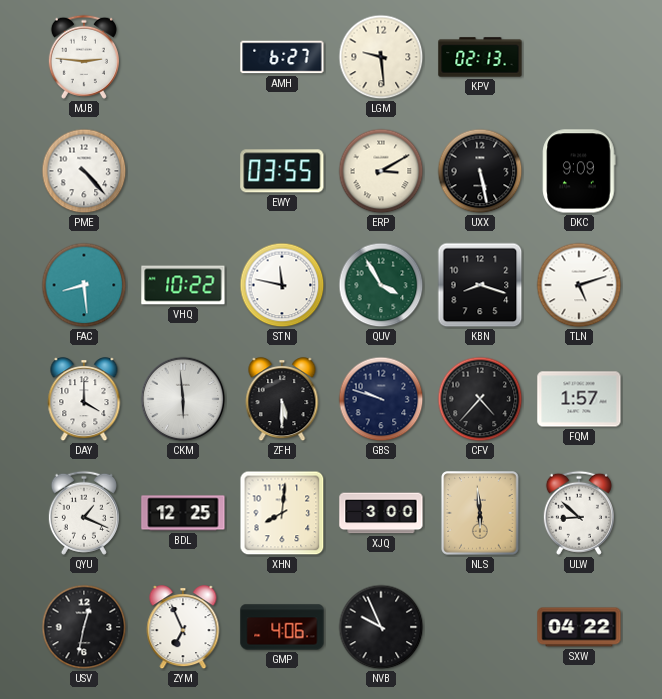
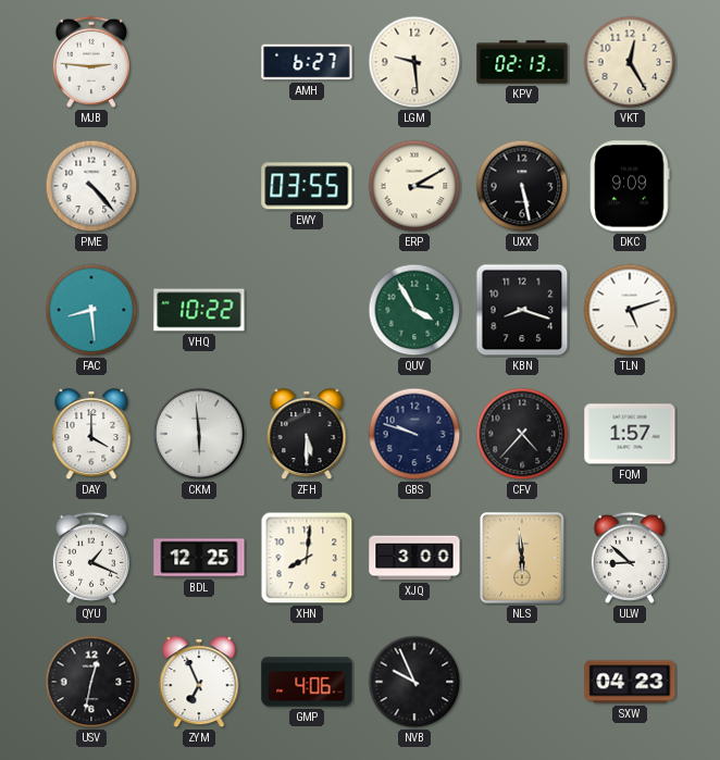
VKT: none -> 12:25 (630, 62)
STN: 11:47 -> none (282, 285)
SXW: 04:22 -> 04:23 (630, 682)
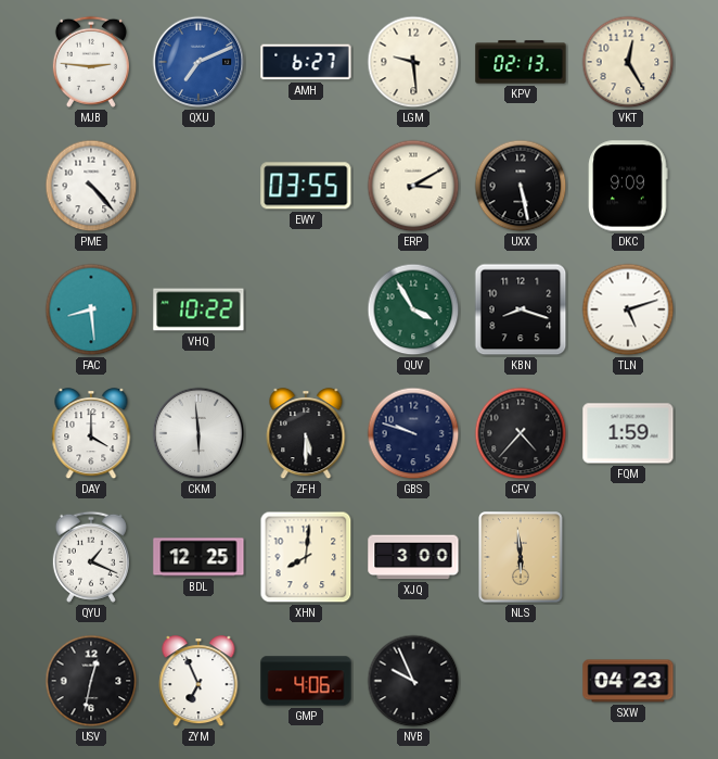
QXU: none -> 7:11 (198, 62)
FQM: 1:57 -> 1:59 (628, 433)
ULW: 8:52 -> none (630, 558)
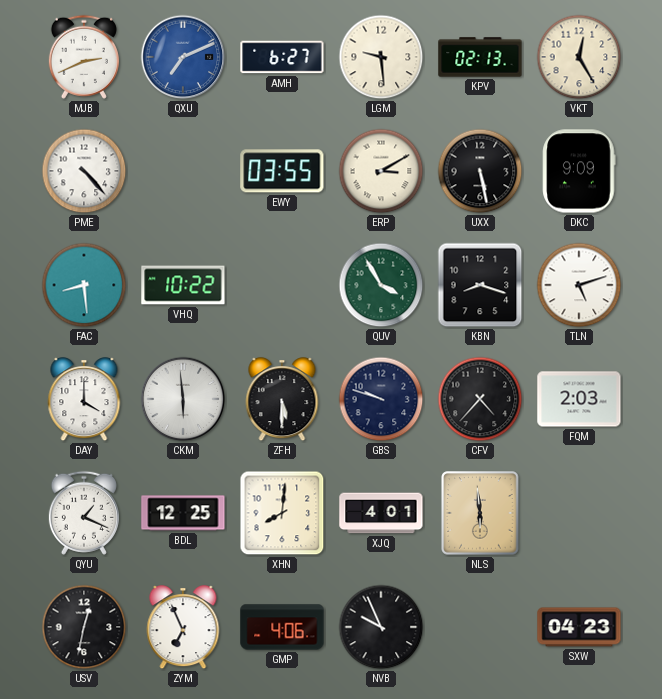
MJB: 2:46 -> 2:41 (84, 57)
FQM: 1:59 -> 2:03 (579, 399)
XJQ: 3:00 -> 4:01 (381, 513)
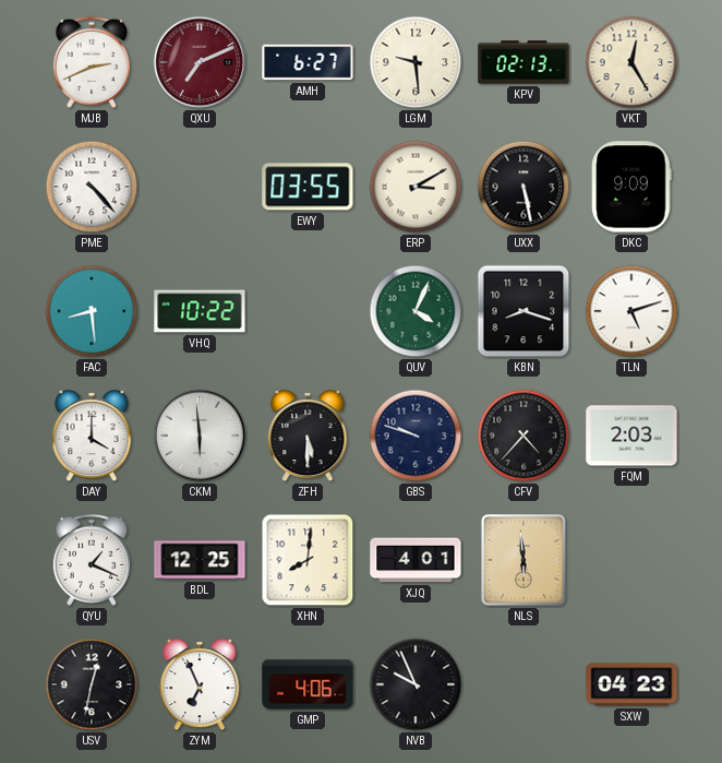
QXU dial: blue -> burgundy (200, 62)
QUV: 3:55 -> 4:04 (416, 311)
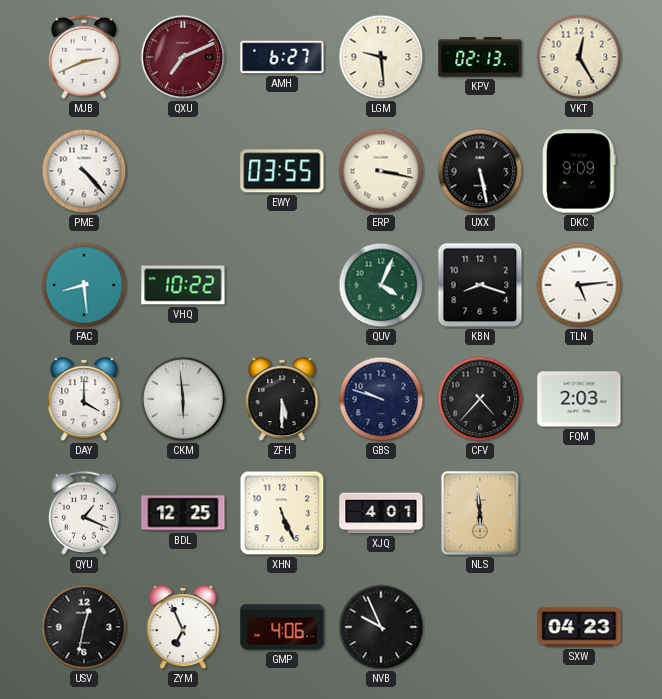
ERP: 3:10 -> 3:17 (381, 171)
TLN: 5:12 -> 5:14 (579, 285)
XHN: 8:01 -> 5:26 (282, 513)
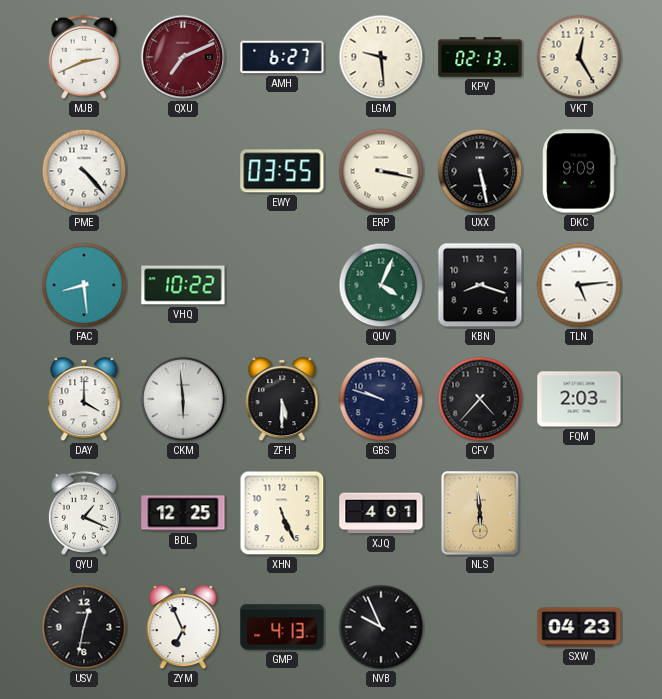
GMP: 4:06 -> 4:13 (282, 627)
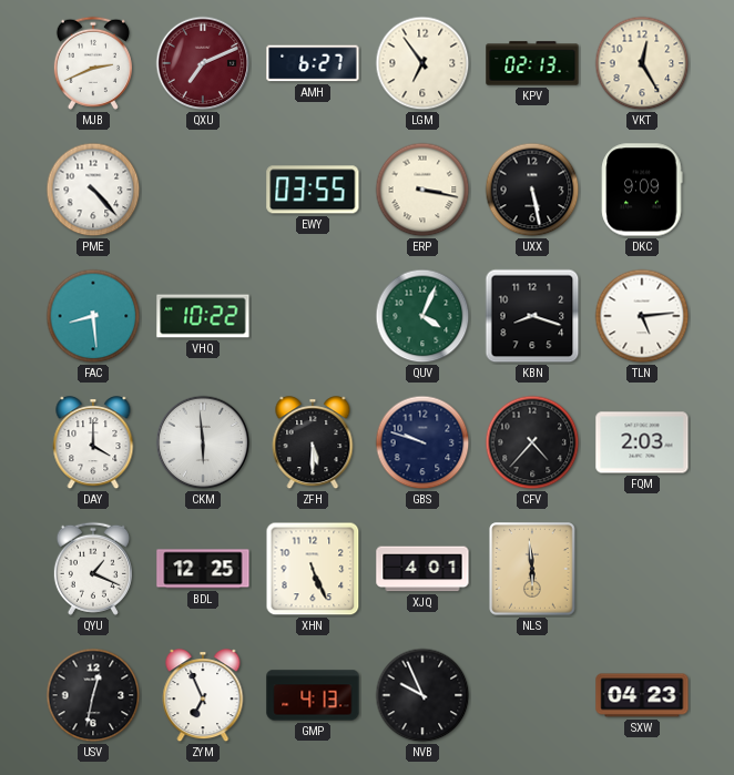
LGM: 9:29 -> 6:54 (422, 63)
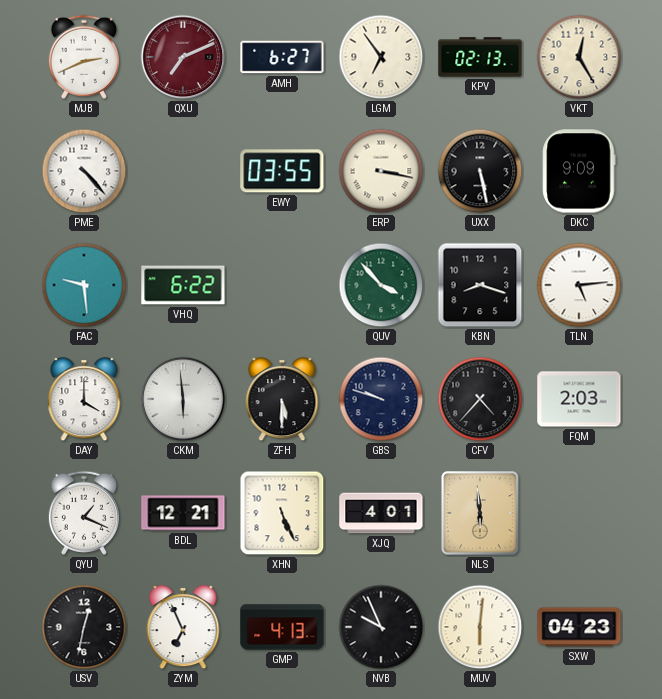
FAC: 8:29 -> 9:29 (84, 285)
VHQ: 10:22 -> 6:22 (183, 285)
QUV: 4:04 -> 3:53 (381, 285)
BDL: 12:25 -> 12:21 (183, 513)
MUV: none -> 6:01 (480, 627)
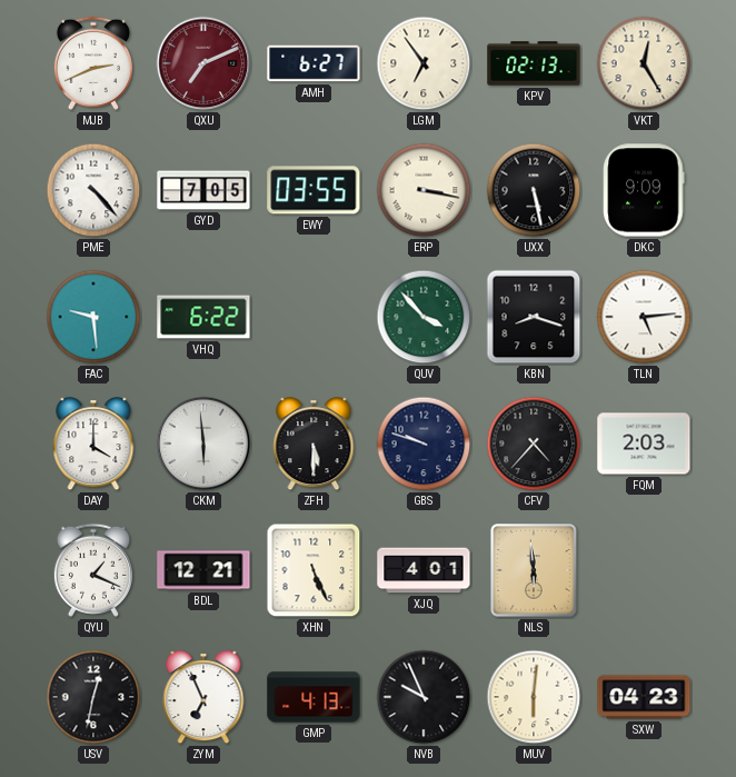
GYD: none -> 7:05 (203, 190)
